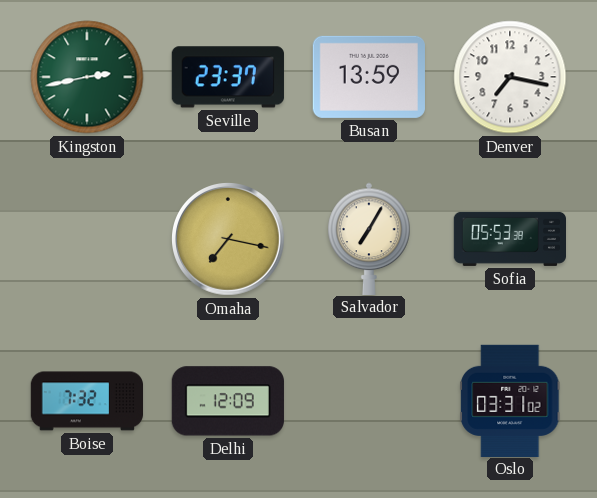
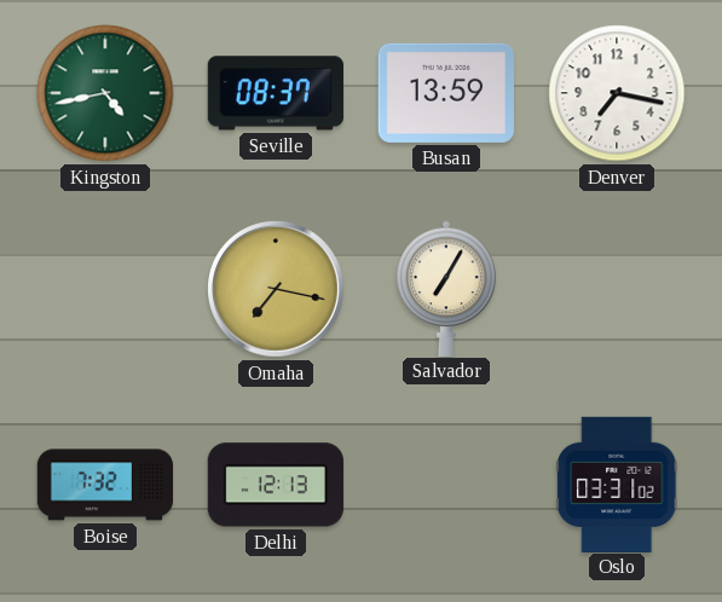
Kingston: 2:43 -> 4:43 (105, 93)
Seville: 23:37 -> 08:37 (276, 93)
Sofia: 05:53 -> none (510, 239)
Delhi: 12:09 -> 12:13 (276, 485)
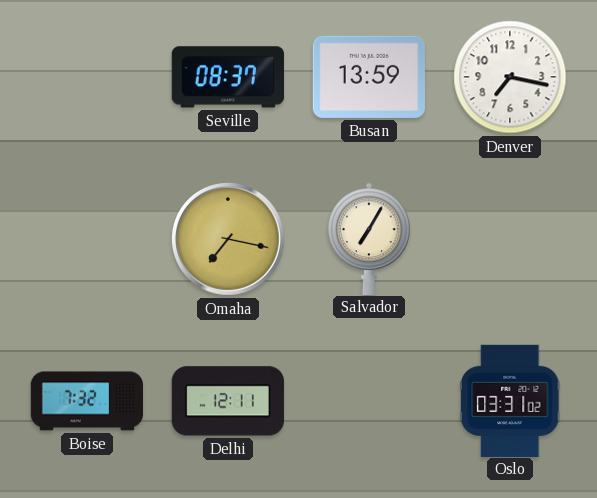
Kingston: 4:43 -> none (105, 93)
Delhi: 12:13 -> 12:11 (228, 401)
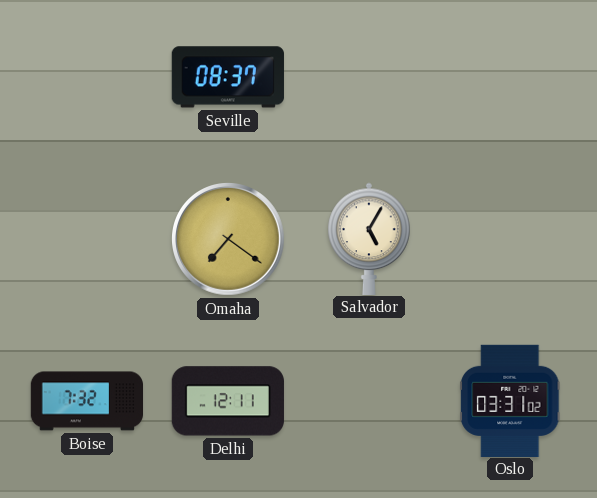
Busan: 13:59 -> none (369, 77)
Denver: 7:17 -> none (510, 77)
Omaha: 7:17 -> 7:21 (229, 240)
Salvador: 7:05 -> 5:05 (369, 238)
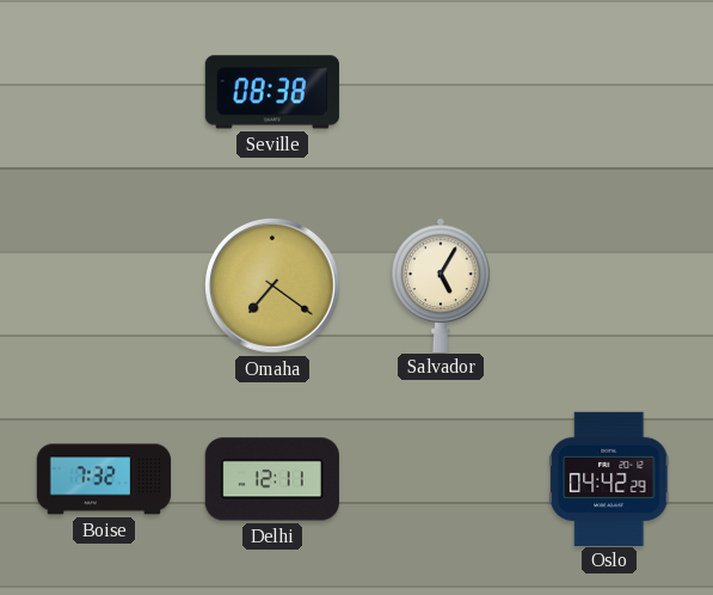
Seville: 08:37 -> 08:38 (272, 92)
Oslo: 03:31 -> 04:42 (609, 478)
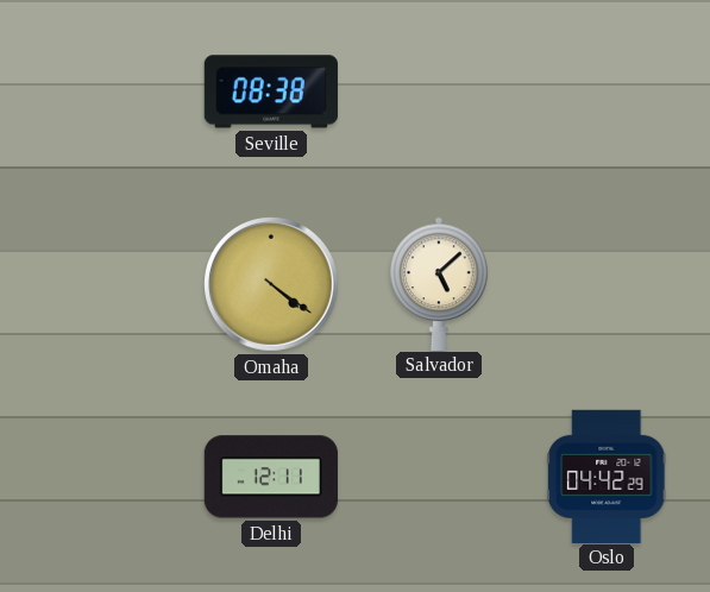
Omaha: 7:21 -> 4:21 (272, 285)
Salvador: 5:05 -> 5:08 (439, 283)
Boise: 7:32 -> none (103, 479)
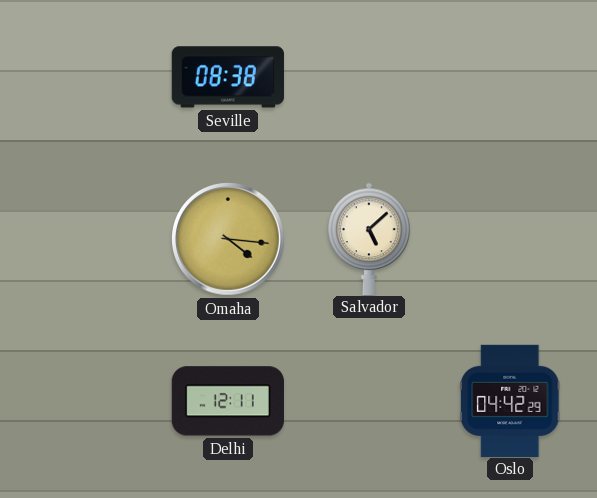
Omaha: 4:21 -> 4:16 (229, 240)
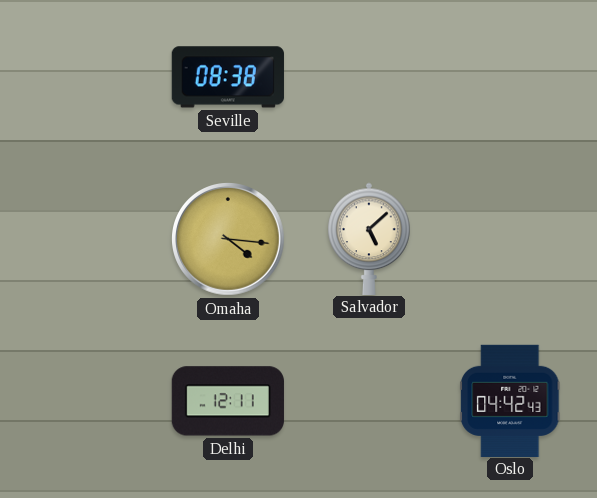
Oslo: 04:42:29 -> 04:42:43 (510, 400)
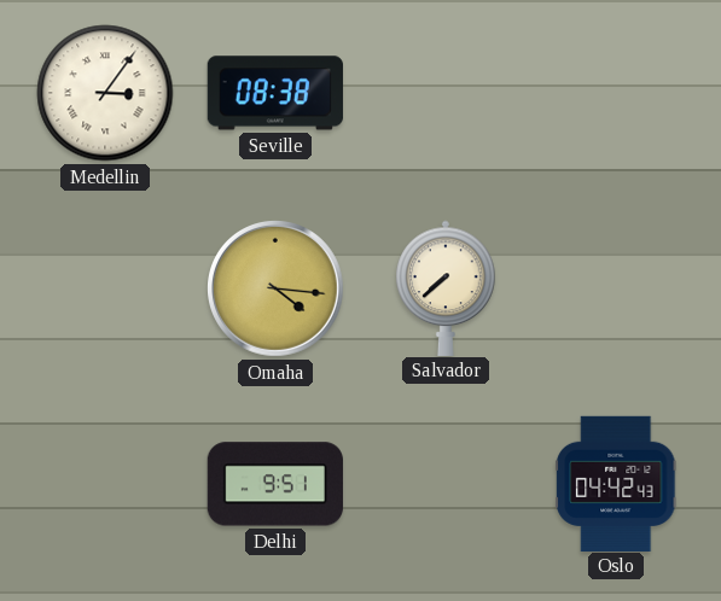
Medellin: none -> 3:06 (105, 93)
Salvador: 5:08 -> 7:38 (446, 287)
Delhi: 12:11 -> 9:51 (275, 484)
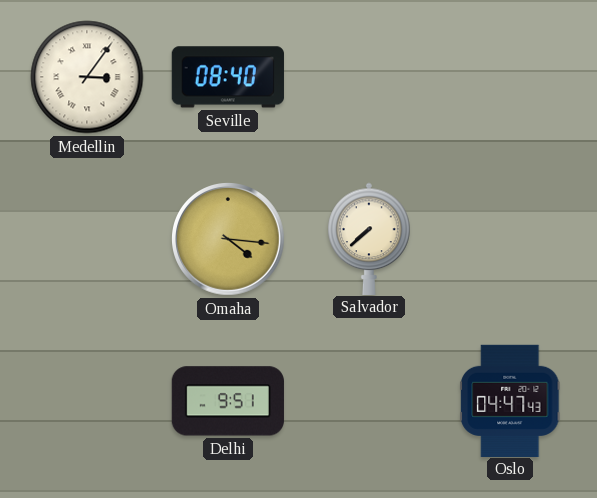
Seville: 08:38 -> 08:40 (228, 77)
Oslo: 04:42 -> 04:47 (510, 400)
